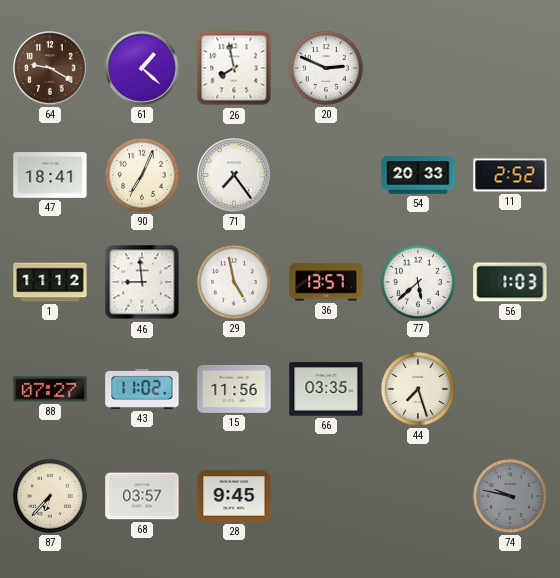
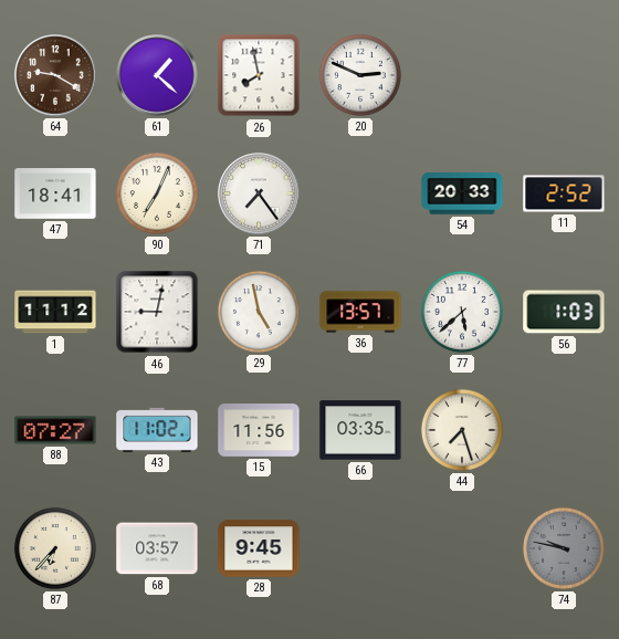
46: 8:59 -> 9:02 (157, 312)
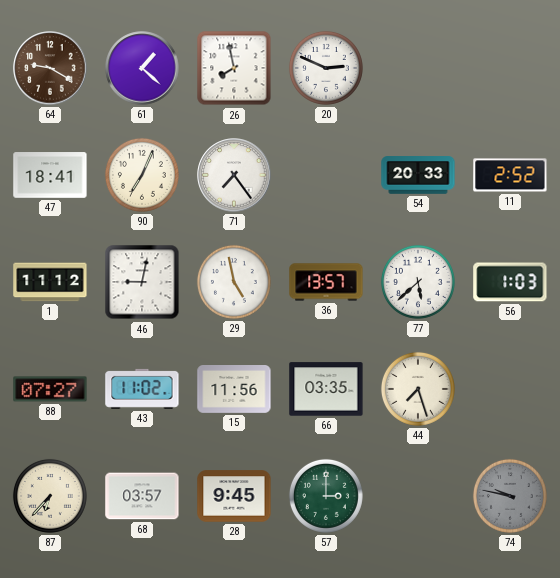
57: none -> 3:00 (326, 496)
